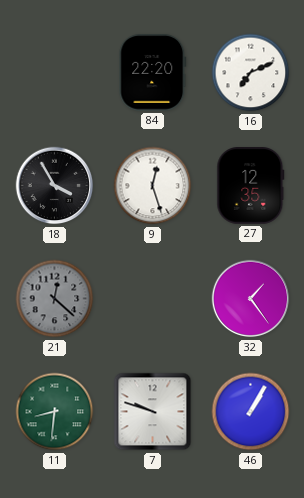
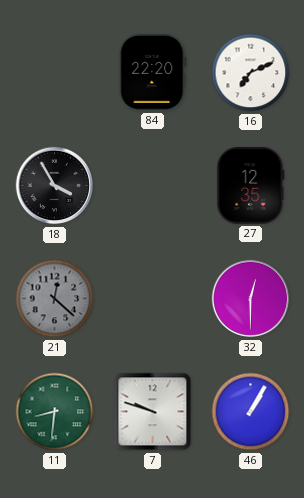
9: 12:27 -> none (153, 186)
32: 1:24 -> 12:30 (251, 299)
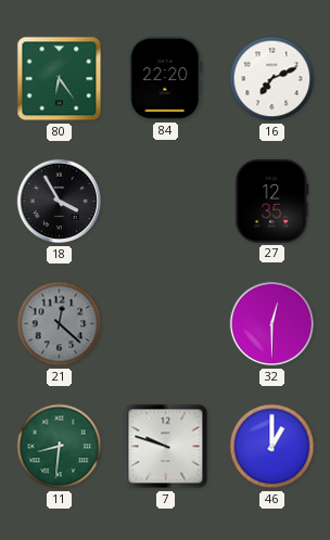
80: none -> 6:24 (60, 79)
46: 1:05 -> 1:00 (272, 447)
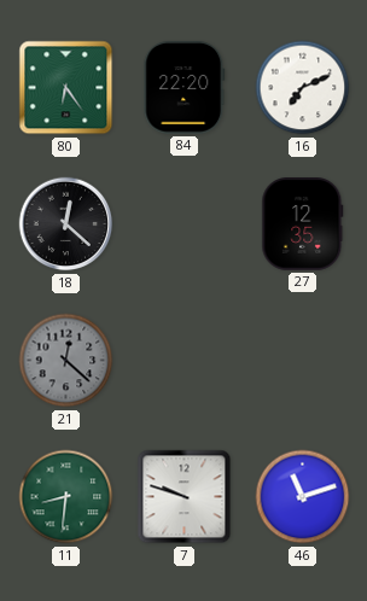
18: 3:55 -> 12:22 (66, 224)
32: 12:30 -> none (272, 324)
46: 1:00 -> 11:12 (303, 497)
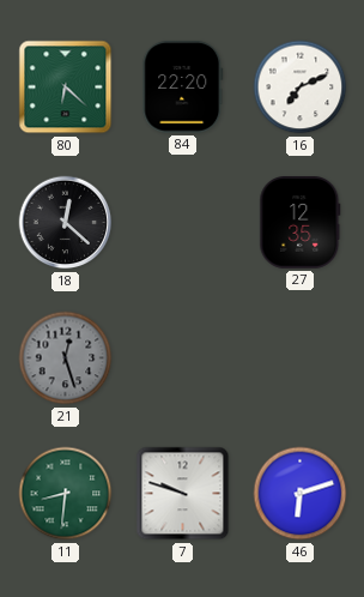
80: 6:24 -> 6:22 (66, 88)
21: 12:22 -> 12:27 (66, 358)
46: 11:12 -> 6:12 (301, 494)
